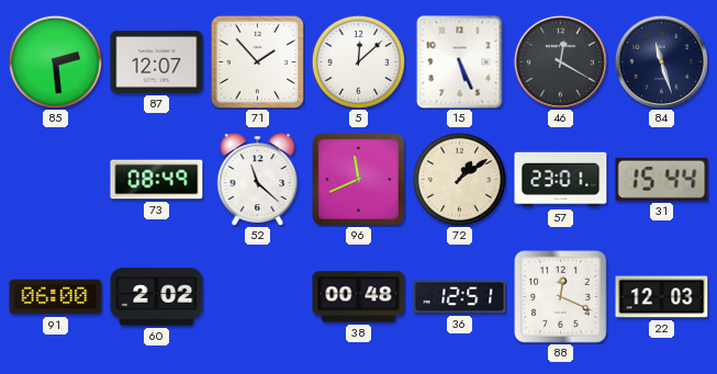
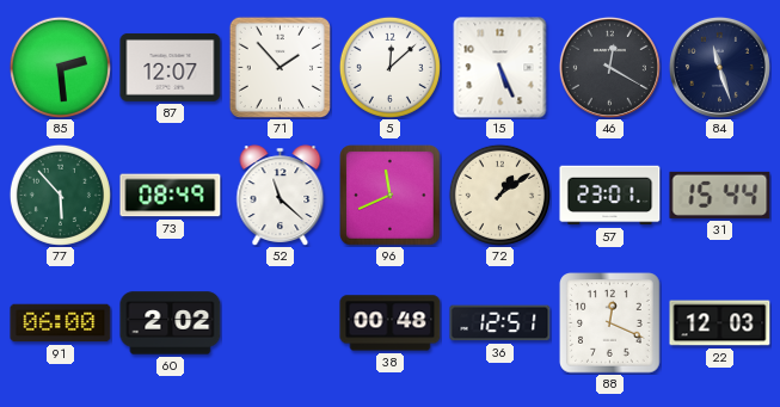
77: none -> 5:53 (60, 195)
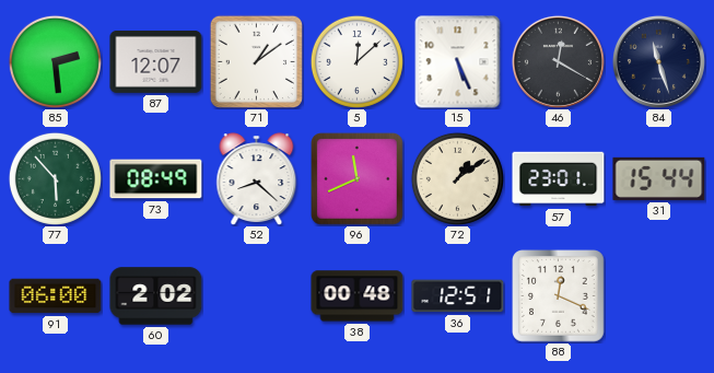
71: 1:53 -> 1:09 (256, 61)
52: 11:22 -> 8:22 (257, 178)
22: 12:03 -> none (720, 323)
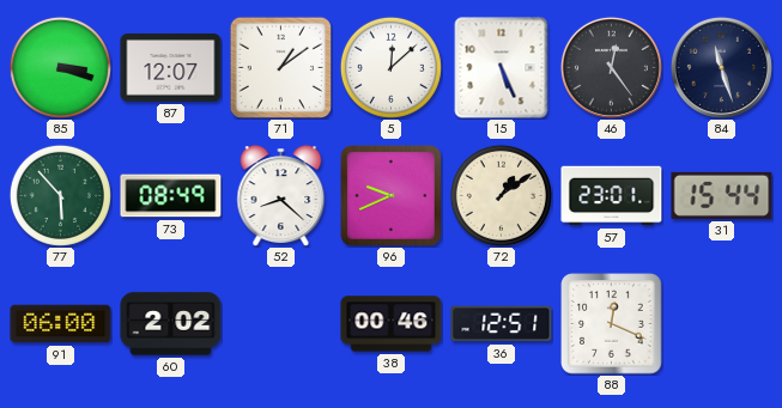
85: 2:29 -> 3:18 (60, 67)
46: 12:20 -> 12:24 (611, 67)
96: 11:41 -> 9:41 (392, 196)
38: 00:48 -> 00:46 (392, 324)
